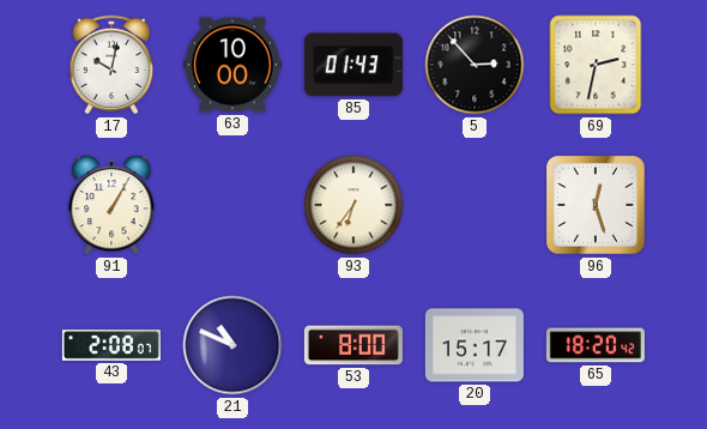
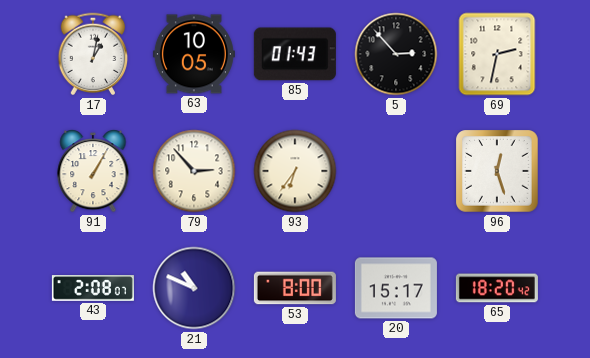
17: 10:02 -> 1:02 (93, 54)
63: 10:00 -> 10:05 (194, 54)
79: none -> 2:53 (194, 171)
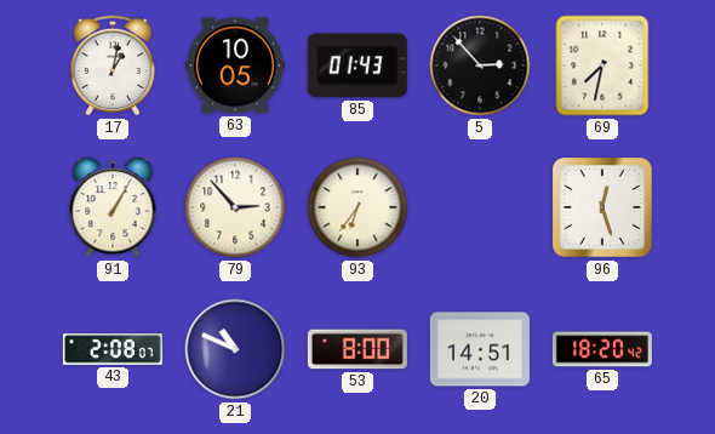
69: 2:32 -> 7:32 (602, 65)
20: 15:17 -> 14:51 (480, 349)
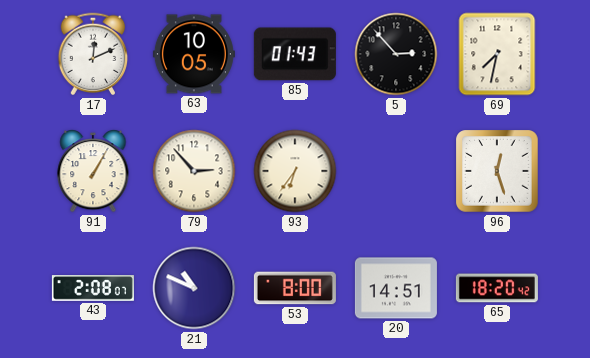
17: 1:02 -> 12:11 (93, 54)
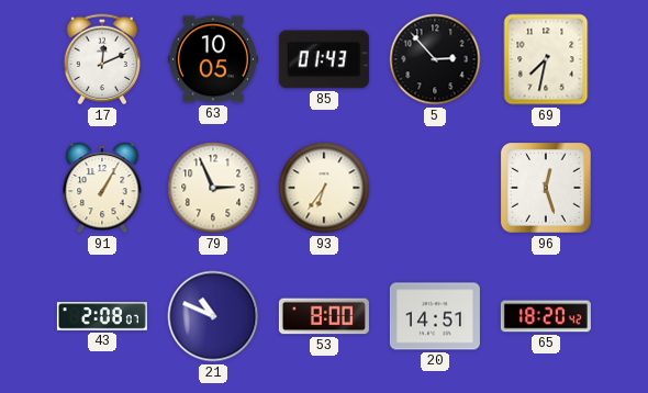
79: 2:53 -> 2:56 (213, 188)
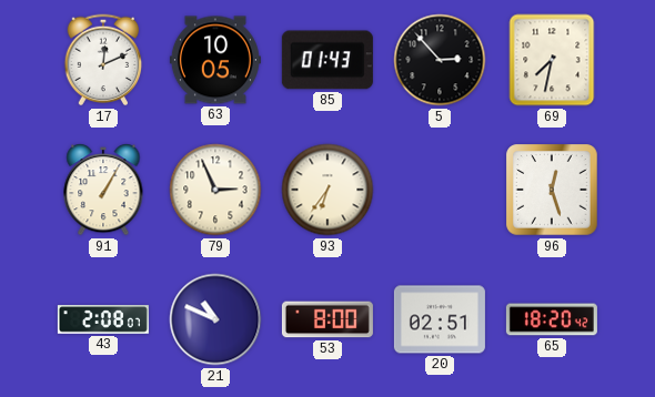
20: 14:51 -> 02:51 (440, 319)
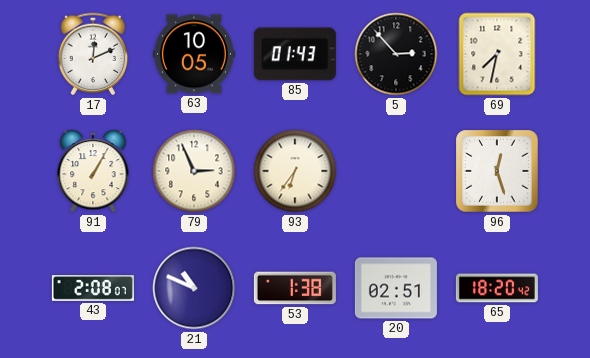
53: 8:00 -> 1:38 (295, 288)
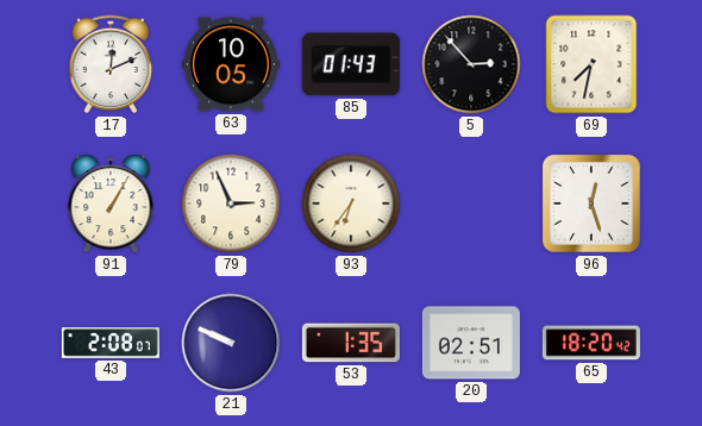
21: 10:49 -> 9:49 (231, 343)
53: 1:38 -> 1:35 (351, 343)
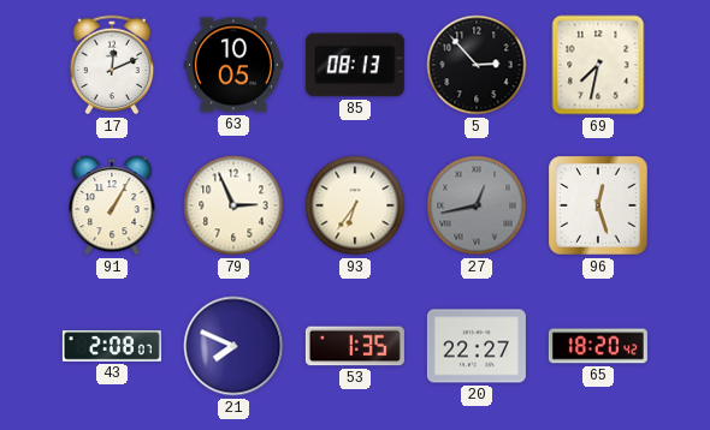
85: 01:43 -> 08:13 (355, 65)
27: none -> 12:43 (477, 205)
21: 9:49 -> 7:49 (233, 346)
20: 02:51 -> 22:27 (477, 346)
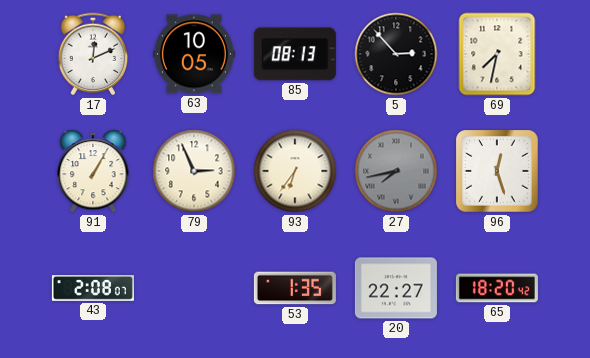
27: 12:43 -> 7:43 (396, 171)
21: 7:49 -> none (233, 346)
